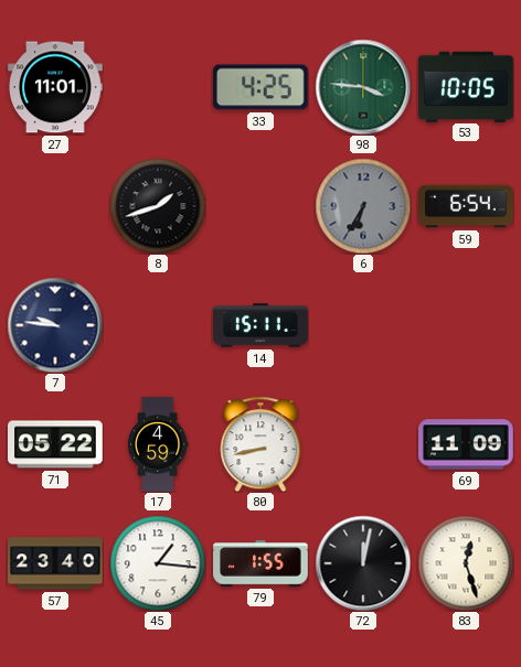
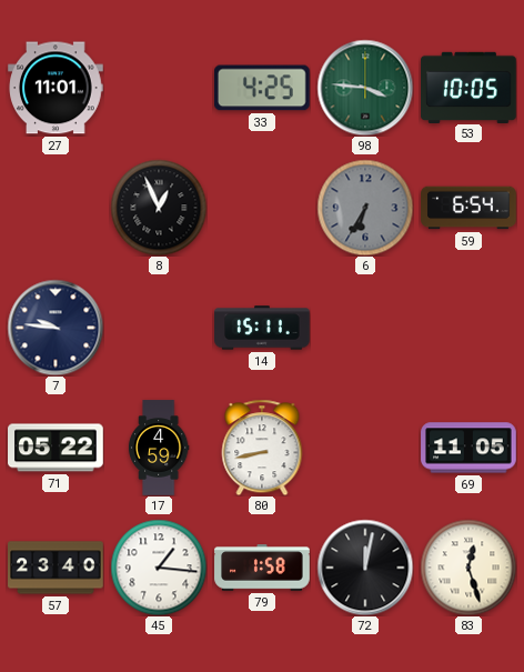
8: 1:42 -> 12:56 (159, 208)
69: 11:09 -> 11:05 (468, 448)
79: 1:55 -> 1:58 (262, 568)
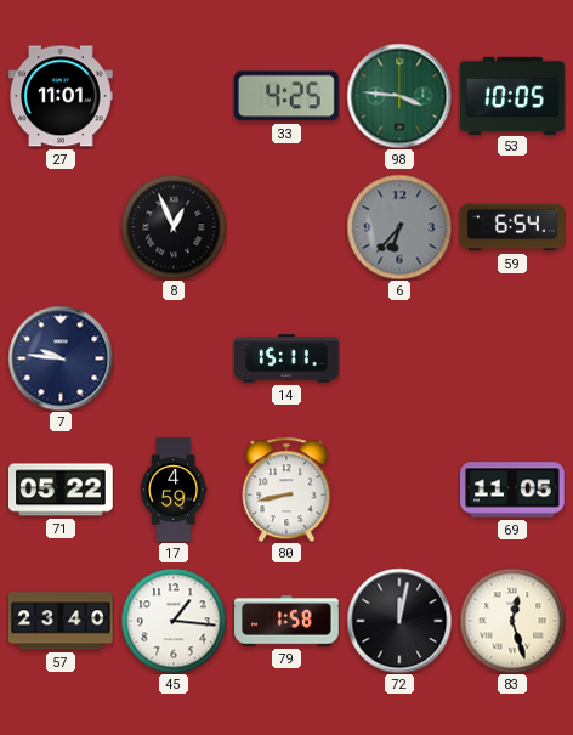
6: 6:35 -> 6:37 (399, 227)
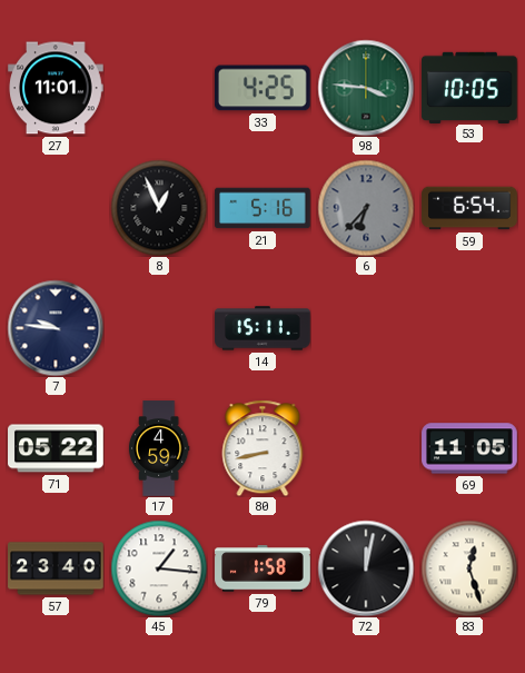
21: none -> 5:16 (262, 208)
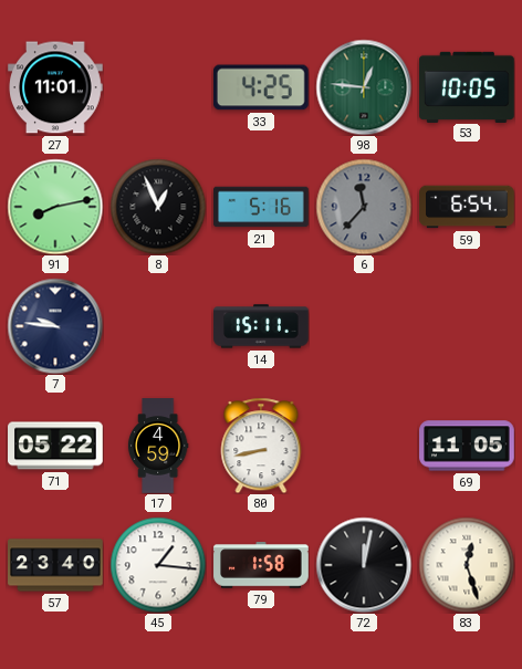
98: 3:46 -> 12:46 (364, 87)
91: none -> 8:13 (55, 207)
6: 6:37 -> 11:37 (364, 207)
